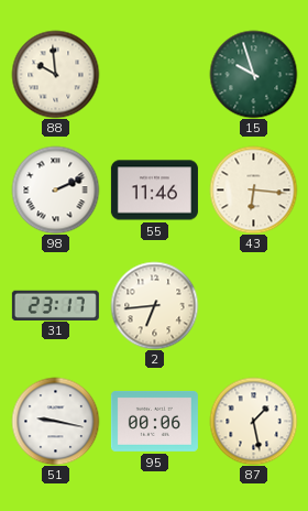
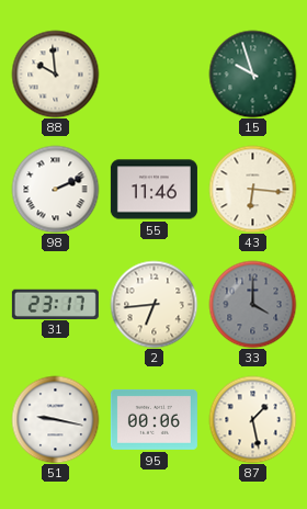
33: none -> 4:00 (252, 304)
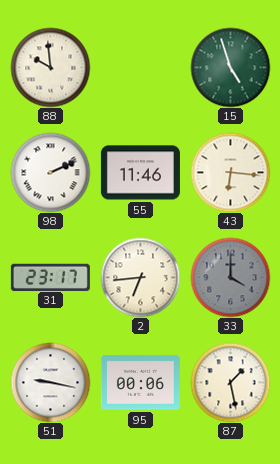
15: 9:57 -> 4:57 (230, 67)
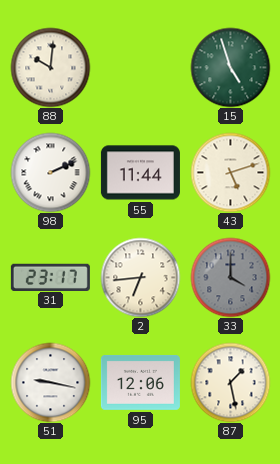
88: 9:59 -> 10:01 (50, 67)
55: 11:46 -> 11:44 (140, 173)
43: 6:16 -> 5:12 (230, 172)
95: 00:06 -> 12:06 (140, 382)
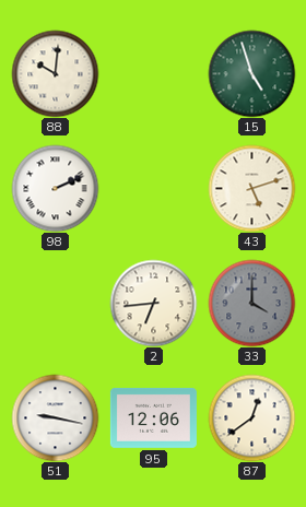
55: 11:44 -> none (140, 173)
31: 23:17 -> none (50, 277)
87: 1:28 -> 12:39 (251, 417)
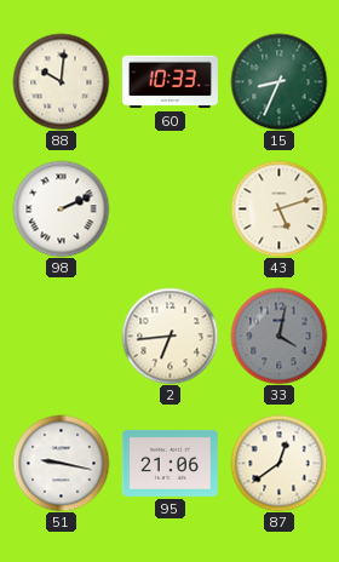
60: none -> 10:33 (169, 82)
15: 4:57 -> 8:34 (278, 81)
33: 4:00 -> 4:02 (278, 336)
95: 12:06 -> 21:06 (169, 463)
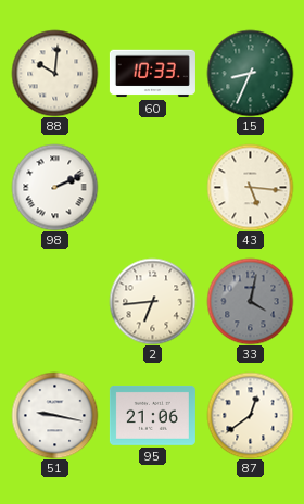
43: 5:12 -> 5:16 (250, 187)
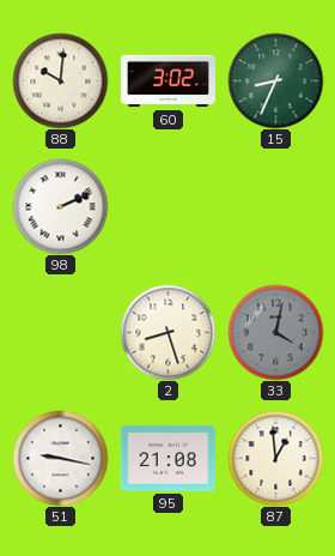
60: 10:33 -> 3:02 (167, 81)
43: 5:16 -> none (250, 187)
2: 6:44 -> 8:27 (167, 332)
95: 21:06 -> 21:08 (167, 458)
87: 12:39 -> 12:59 (275, 458)
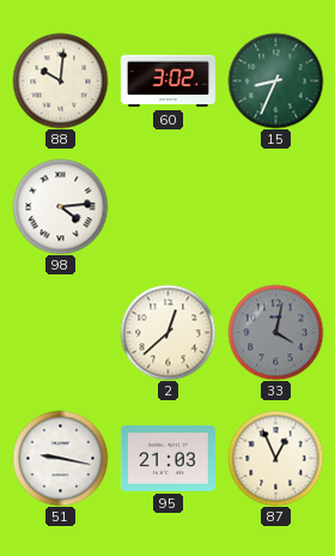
98: 2:11 -> 4:14 (60, 206)
2: 8:27 -> 12:38 (167, 332)
95: 21:08 -> 21:03 (167, 458)
87: 12:59 -> 12:56 (275, 458)
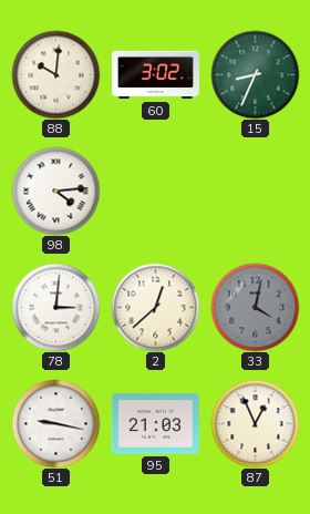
78: none -> 3:01 (55, 307)
